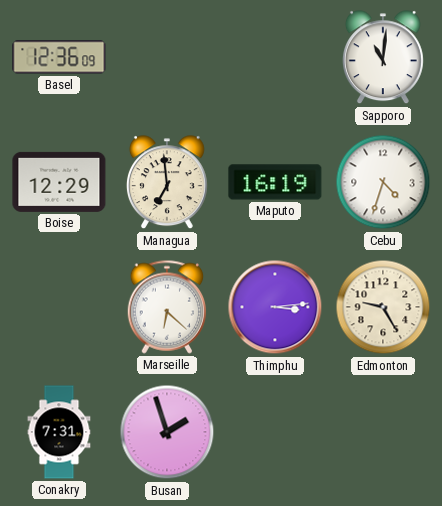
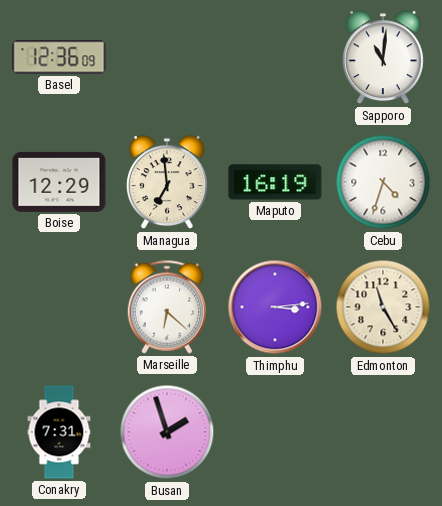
Edmonton: 9:25 -> 11:25 (383, 307)
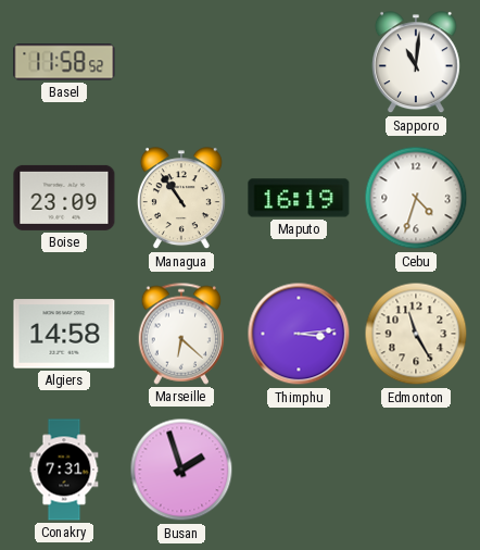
Basel: 12:36 -> 11:58 (64, 62)
Boise: 12:29 -> 23:09 (64, 198)
Managua: 6:59 -> 10:54 (181, 199)
Algiers: none -> 14:58 (64, 334)
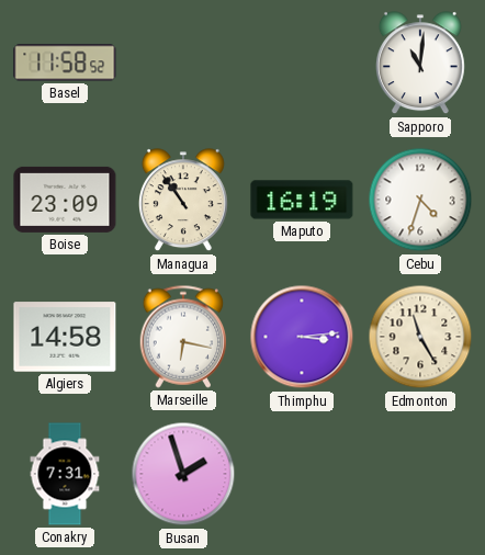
Marseille: 6:22 -> 6:17 (183, 337)
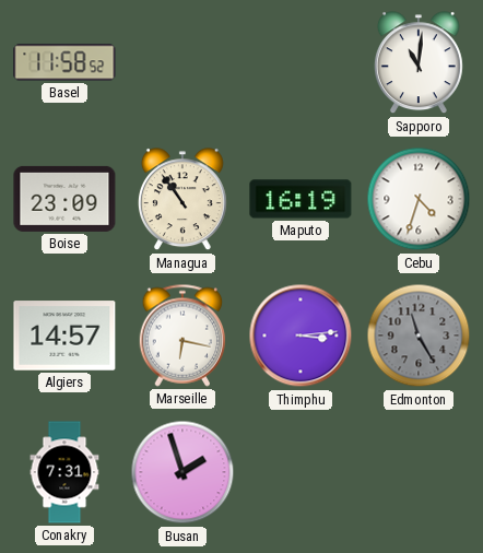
Algiers: 14:58 -> 14:57 (64, 336)
Edmonton dial: cream -> grey (419, 336)
